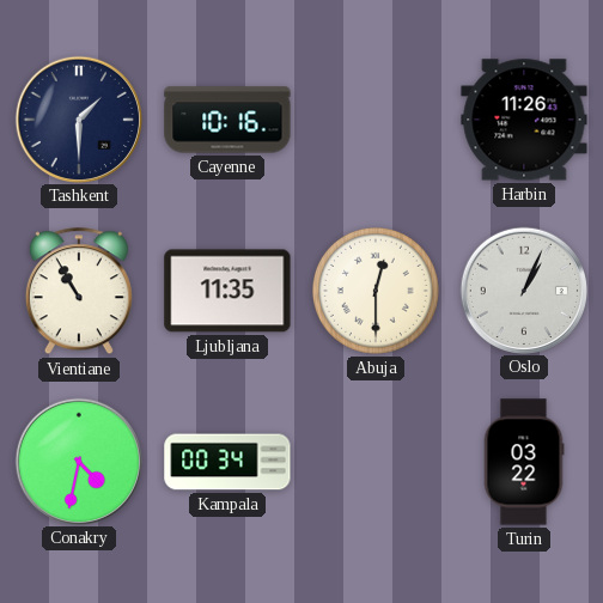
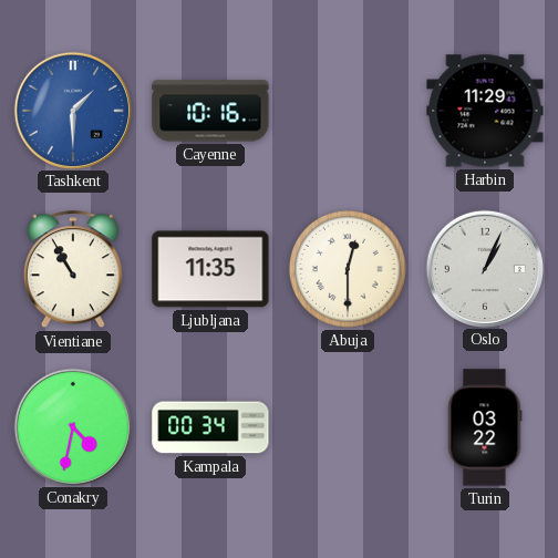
Tashkent dial: navy -> blue (72, 110)
Harbin: 11:26 -> 11:29 (485, 111)
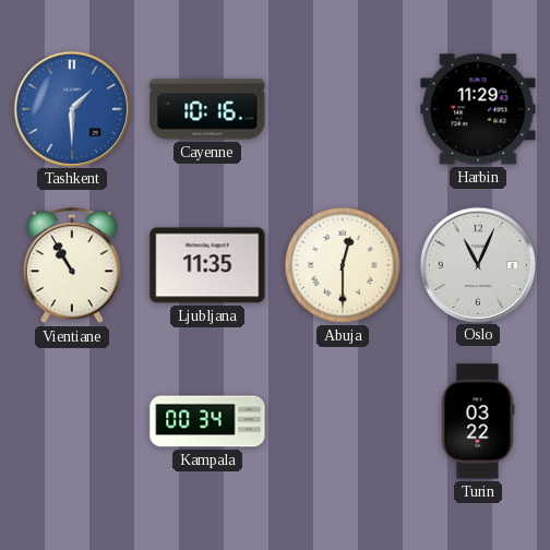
Oslo: 1:04 -> 11:04 (477, 264)
Conakry: 4:32 -> none (72, 426)
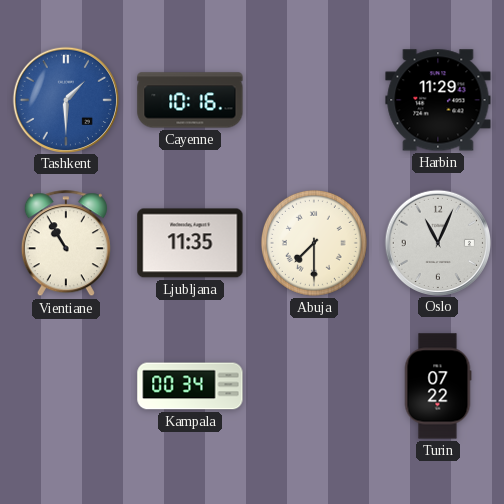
Abuja: 12:30 -> 7:30 (314, 243)
Turin: 03:22 -> 07:22 (438, 386)
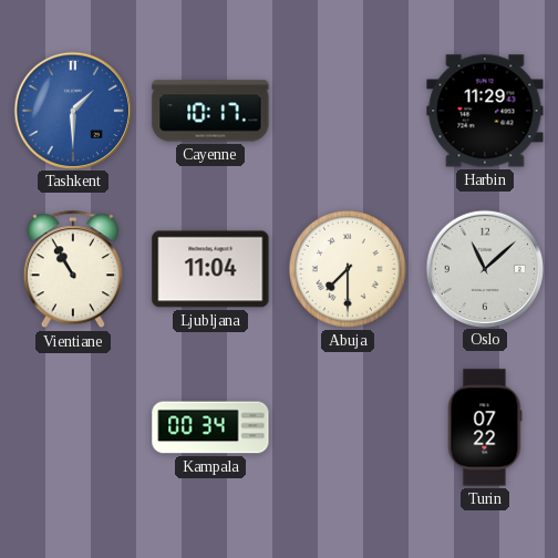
Cayenne: 10:16 -> 10:17 (210, 111)
Ljubljana: 11:35 -> 11:04 (210, 269)
Oslo: 11:04 -> 11:08 (484, 268)
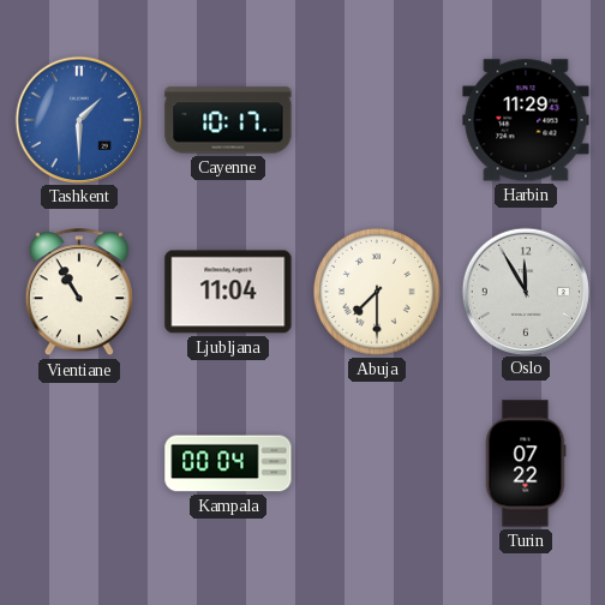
Oslo: 11:08 -> 11:55 (525, 290)
Kampala: 00:34 -> 00:04 (228, 463)
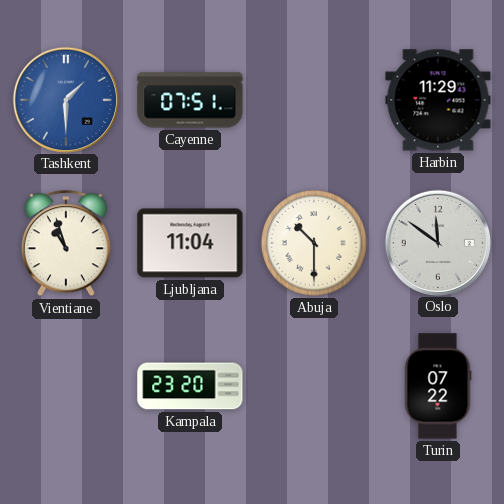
Cayenne: 10:17 -> 07:51 (190, 100)
Vientiane: 10:55 -> 10:57 (66, 244)
Abuja: 7:30 -> 10:30 (314, 243)
Oslo: 11:55 -> 11:51 (437, 242)
Kampala: 00:04 -> 23:20 (190, 386)
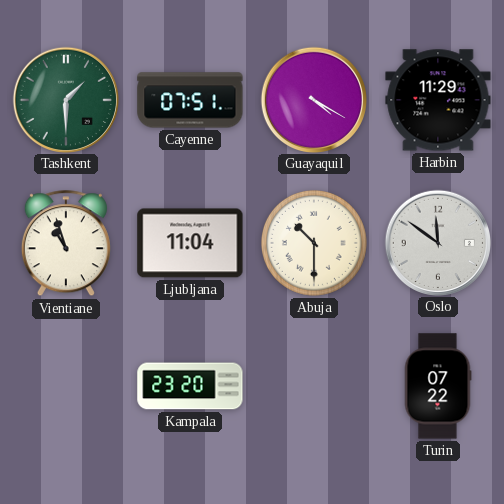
Tashkent dial: blue -> green (65, 99)
Guayaquil: none -> 4:20 (313, 99)
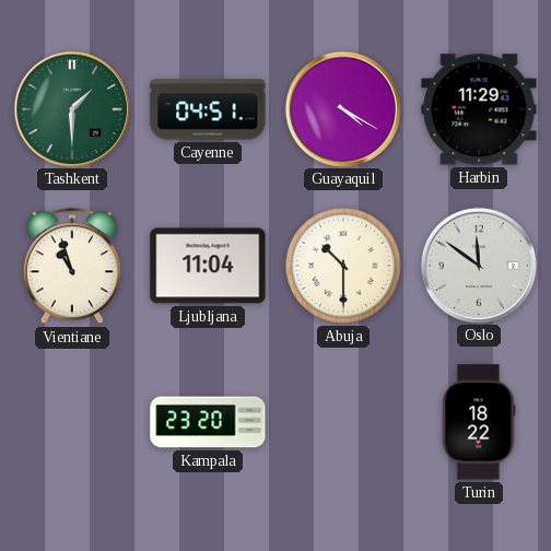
Cayenne: 07:51 -> 04:51 (208, 109)
Turin: 07:22 -> 18:22 (479, 422)
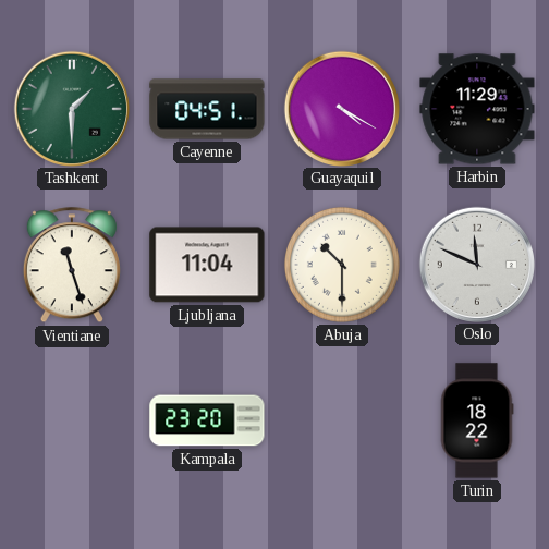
Vientiane: 10:57 -> 11:27 (72, 266)
Oslo: 11:51 -> 11:49 (476, 264)
